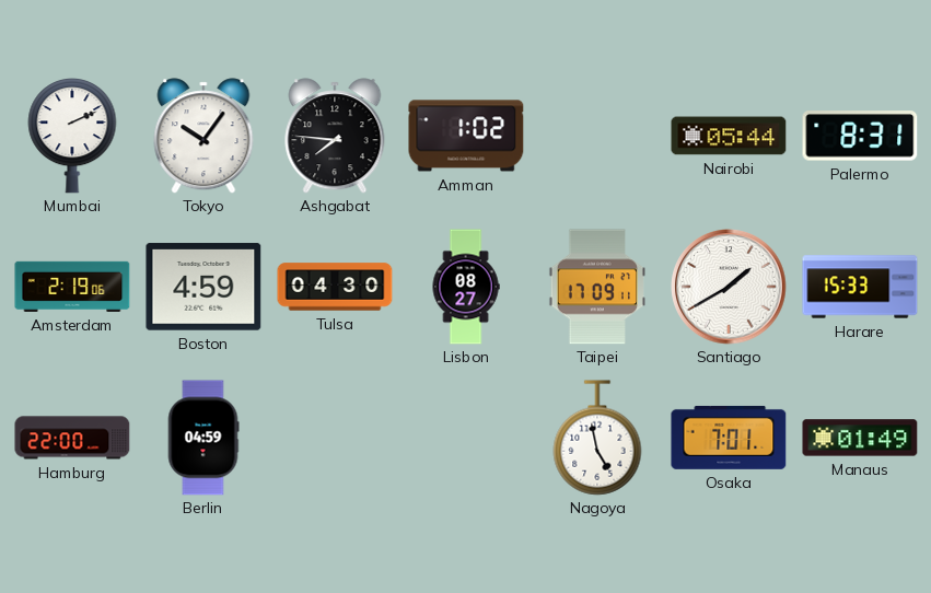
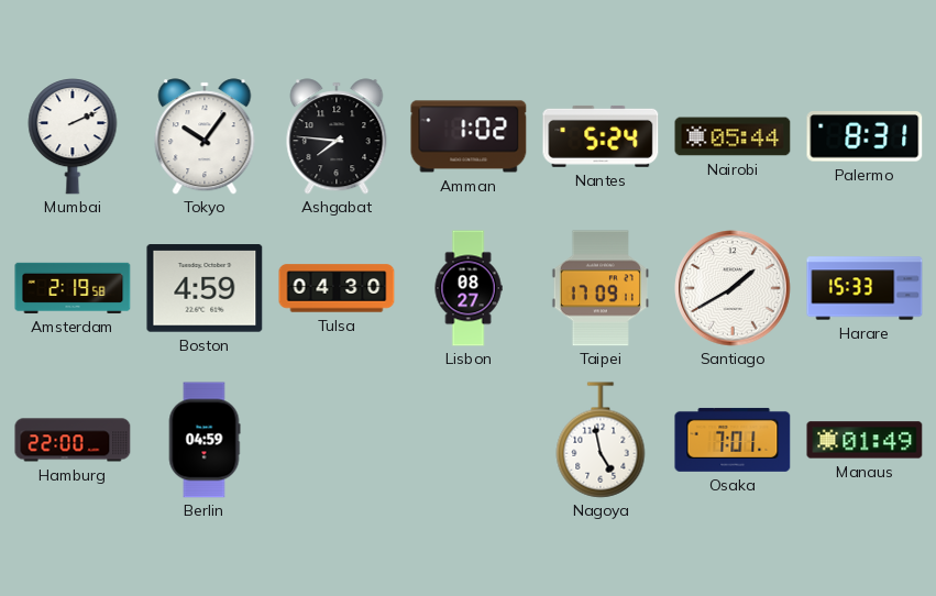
Nantes: none -> 5:24 (601, 136)
Amsterdam: 2:19:06 -> 2:19:58 (73, 288)
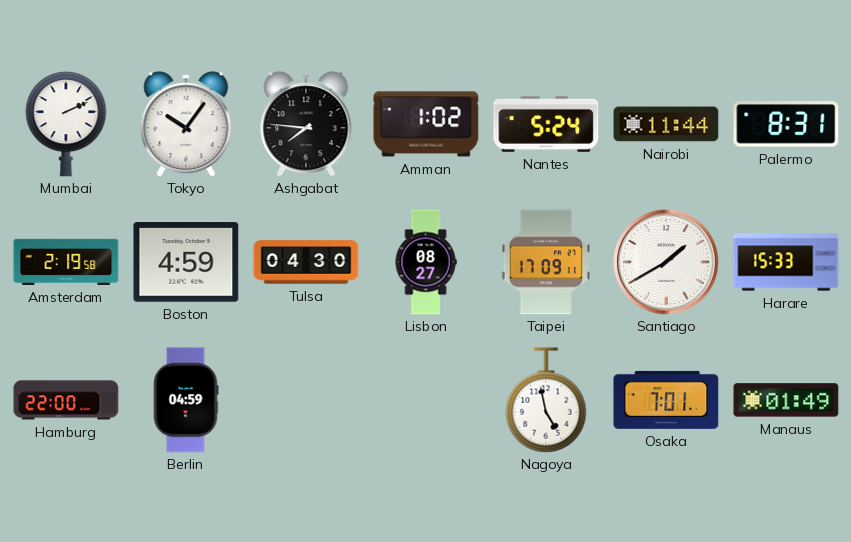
Nairobi: 05:44 -> 11:44 (666, 124)
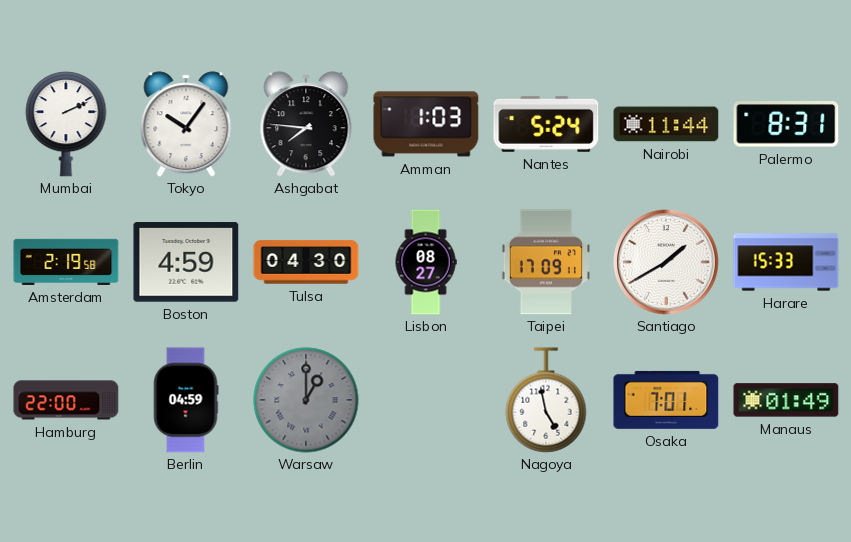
Amman: 1:02 -> 1:03 (426, 124)
Warsaw: none -> 1:00 (306, 400)
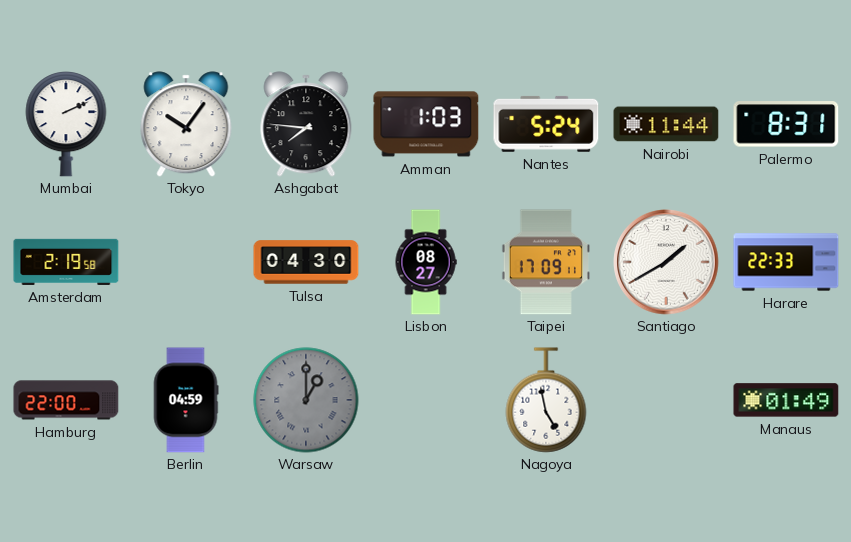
Boston: 4:59 -> none (186, 262)
Harare: 15:33 -> 22:33 (786, 262)
Osaka: 7:01 -> none (666, 400)
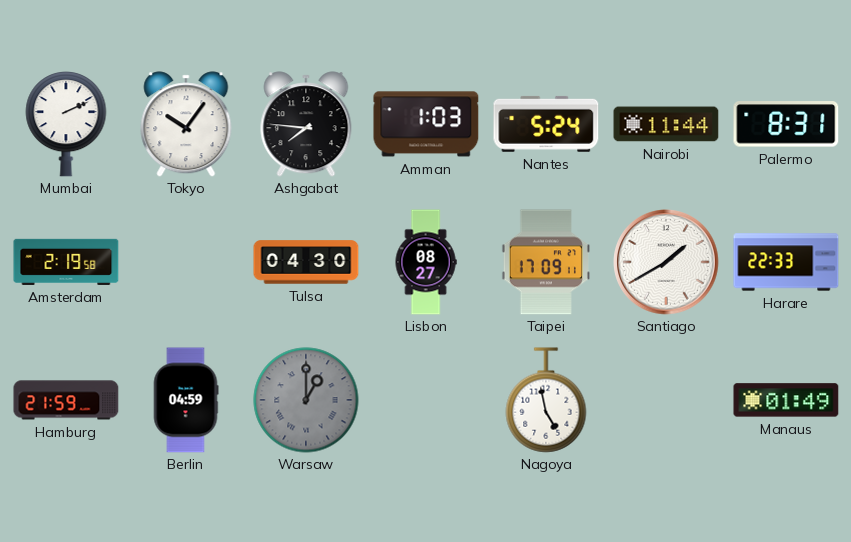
Hamburg: 22:00 -> 21:59 (66, 400)
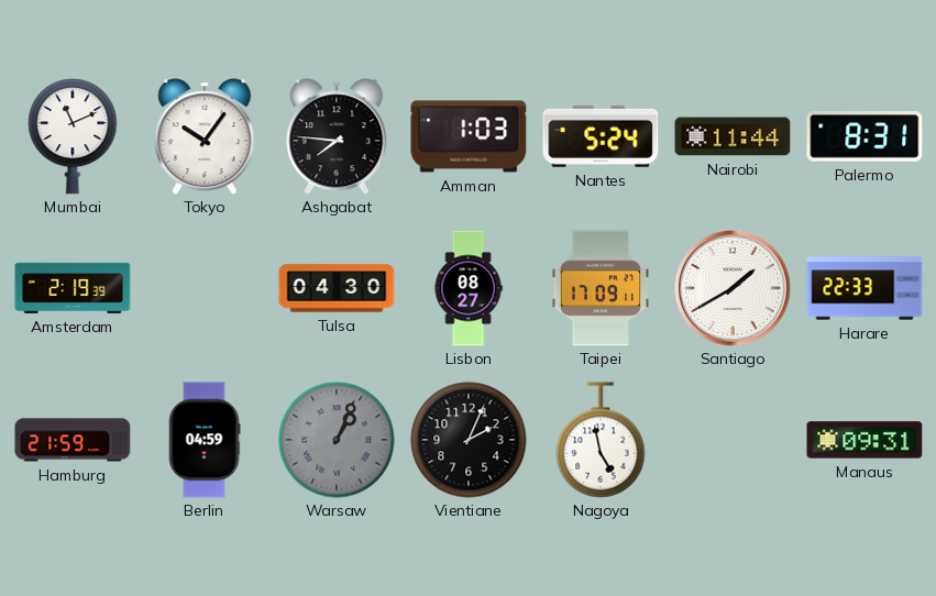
Mumbai: 2:11 -> 11:11 (73, 137)
Amsterdam: 2:19:58 -> 2:19:39 (73, 288)
Warsaw: 1:00 -> 1:04 (337, 440)
Vientiane: none -> 2:04 (469, 440)
Manaus: 01:49 -> 09:31 (865, 440)
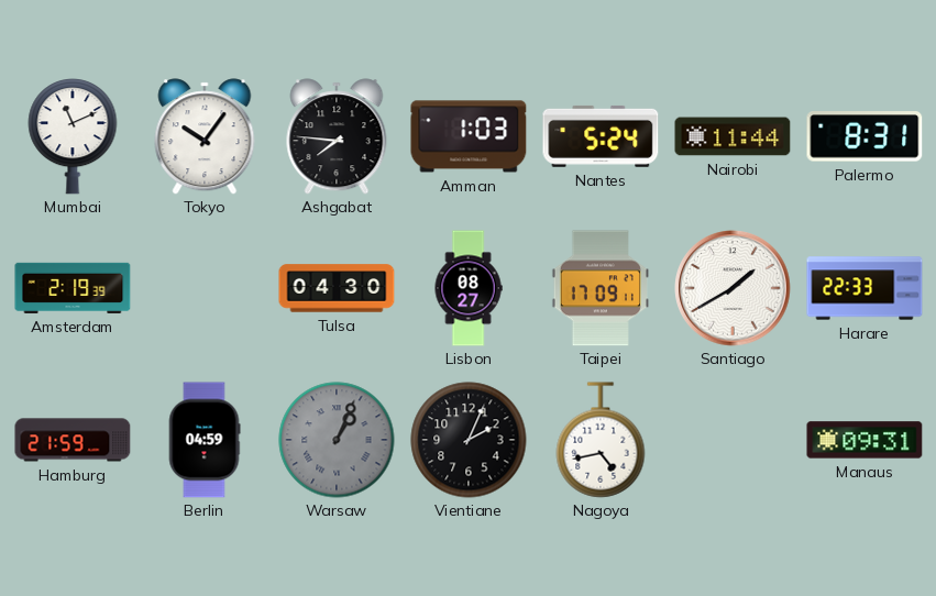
Nagoya: 4:58 -> 4:43 (601, 440)
